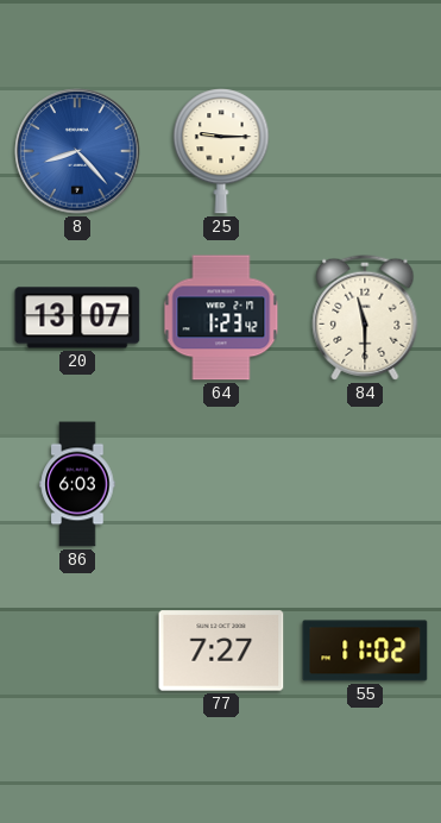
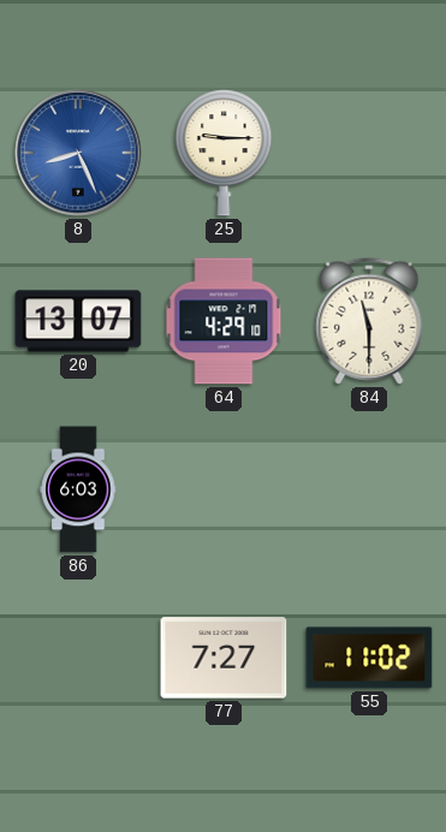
8: 8:23 -> 8:26 (78, 153)
64: 1:23 -> 4:29 (224, 321)
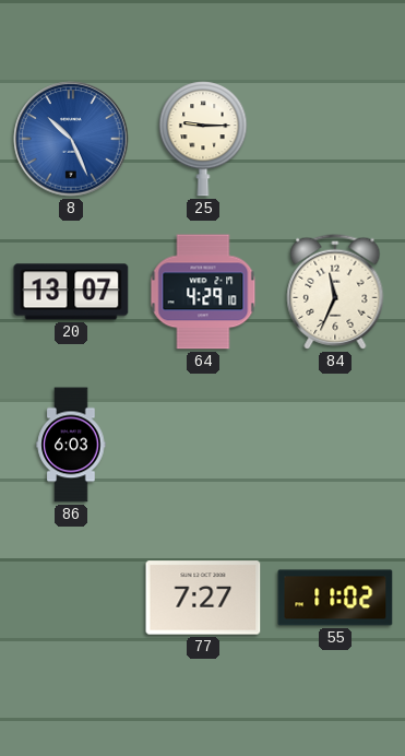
8: 8:26 -> 10:26 (71, 139)
84: 11:30 -> 11:34 (335, 292)
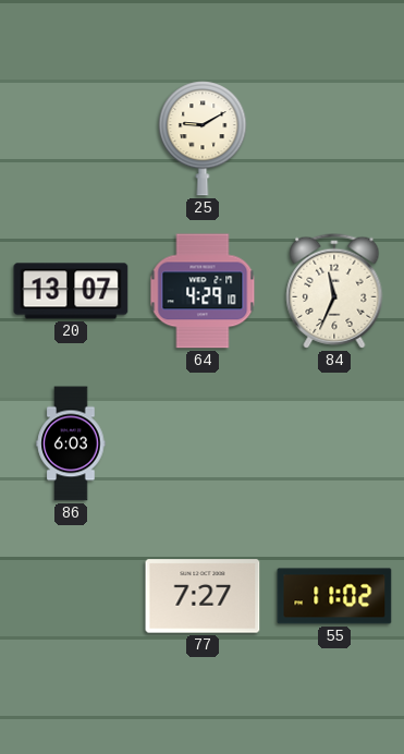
8: 10:26 -> none (71, 139)
25: 9:15 -> 9:10 (203, 138)
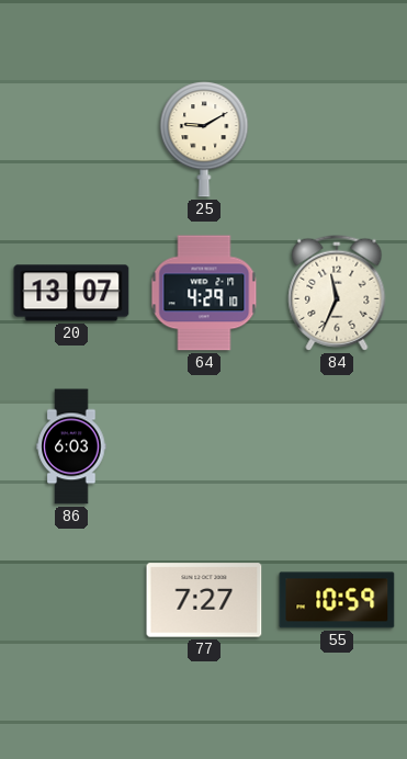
55: 11:02 -> 10:59 (337, 600)
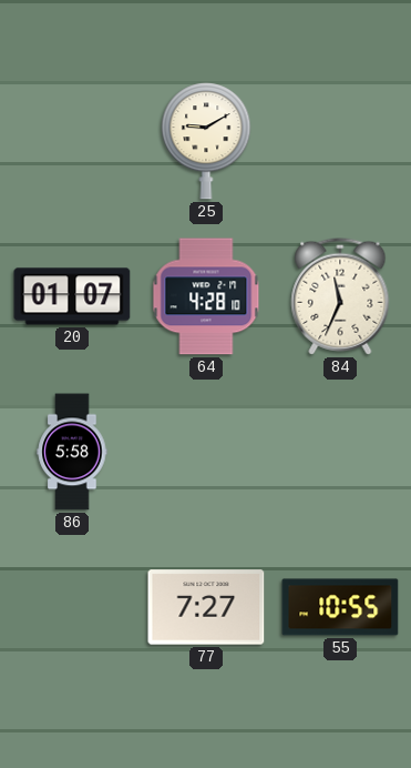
20: 13:07 -> 01:07 (72, 296)
64: 4:29 -> 4:28 (206, 296)
86: 6:03 -> 5:58 (72, 452)
55: 10:59 -> 10:55 (340, 607)
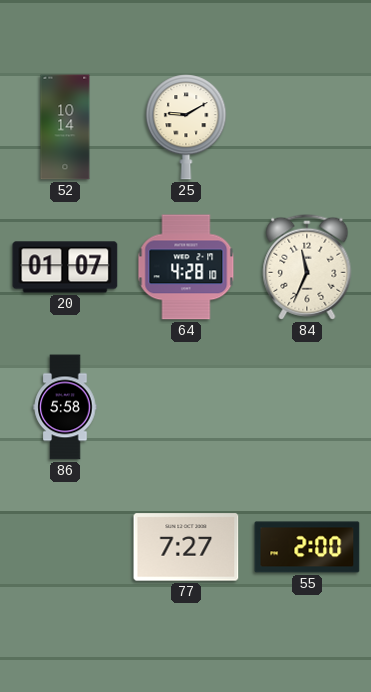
52: none -> 10:14 (65, 127)
55: 10:55 -> 2:00 (307, 547)
